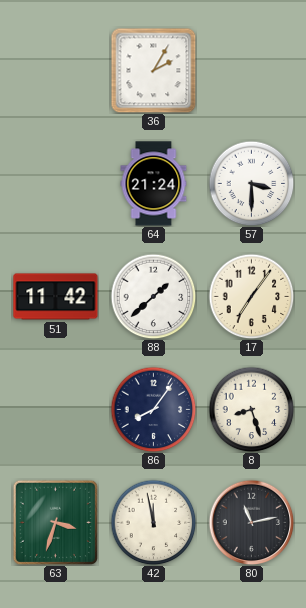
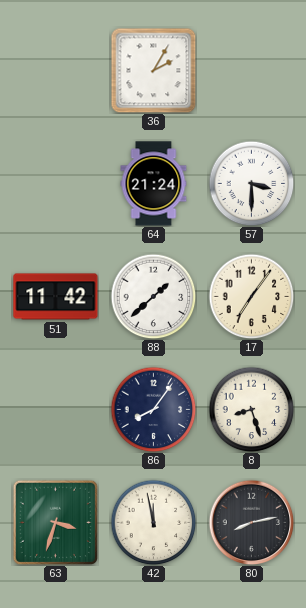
80: 11:13 -> 8:13 (251, 522)
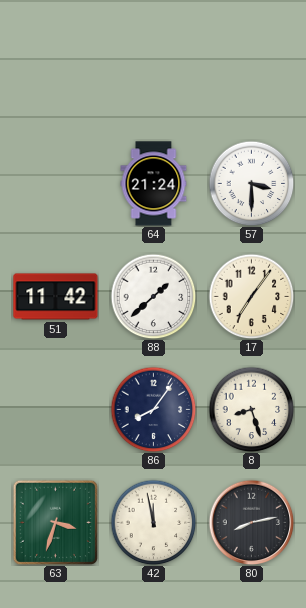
36: 2:05 -> none (153, 70)
